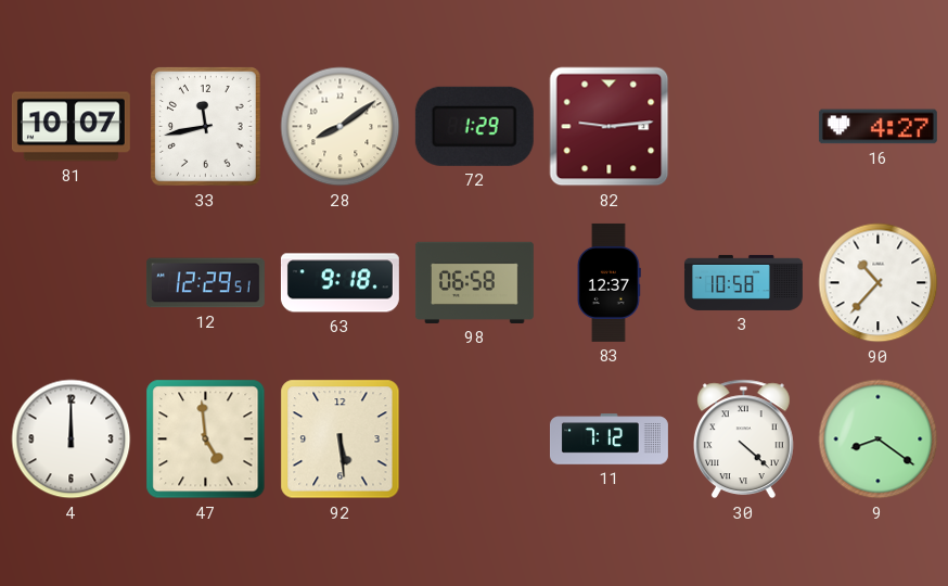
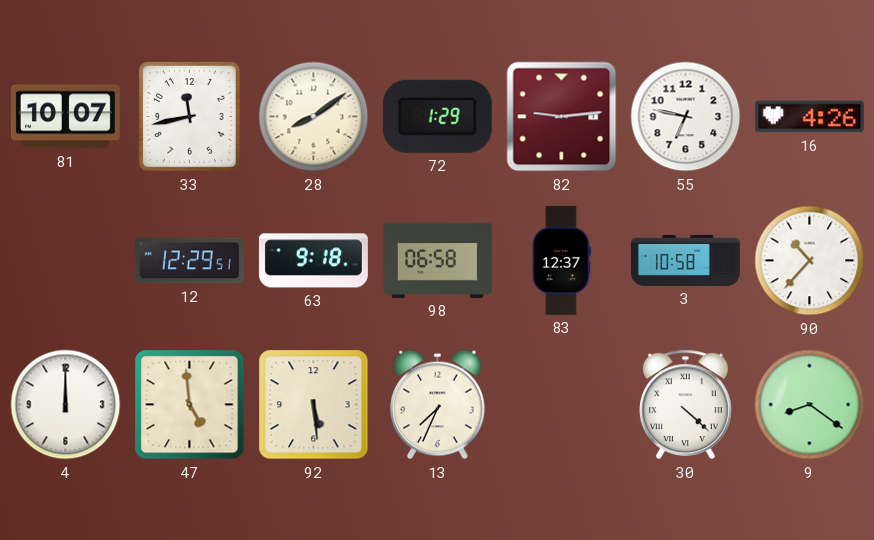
55: none -> 6:47 (686, 117)
16: 4:27 -> 4:26 (809, 117)
13: none -> 7:34 (438, 405)
11: 7:12 -> none (608, 439)
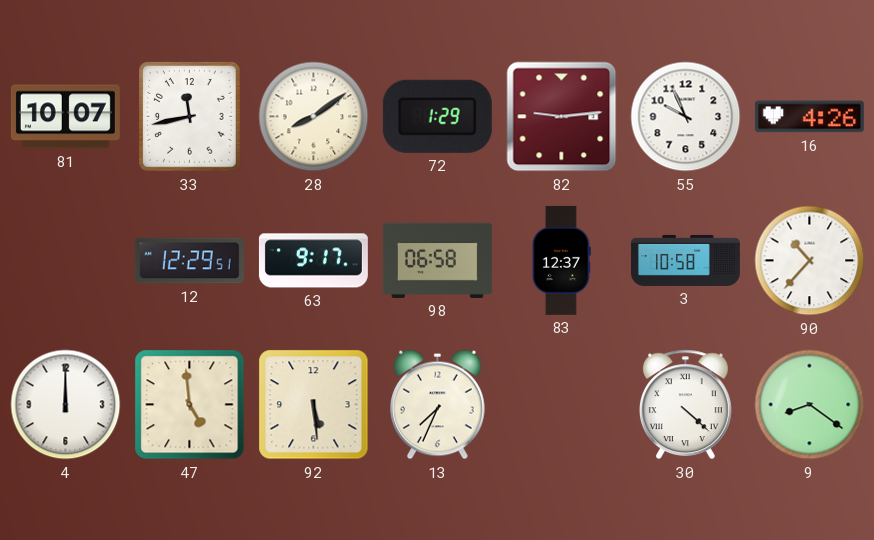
55: 6:47 -> 9:56 (686, 117)
63: 9:18 -> 9:17 (313, 261)
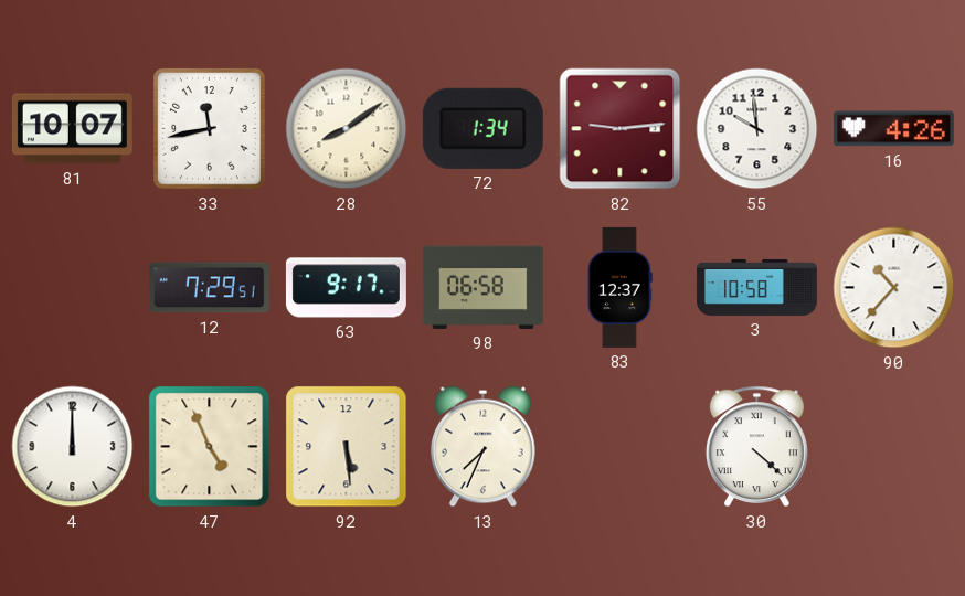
72: 1:29 -> 1:34 (482, 128)
55: 9:56 -> 9:59 (757, 129)
12: 12:29 -> 7:29 (209, 288)
47: 4:59 -> 4:56 (210, 447)
9: 8:21 -> none (810, 405)
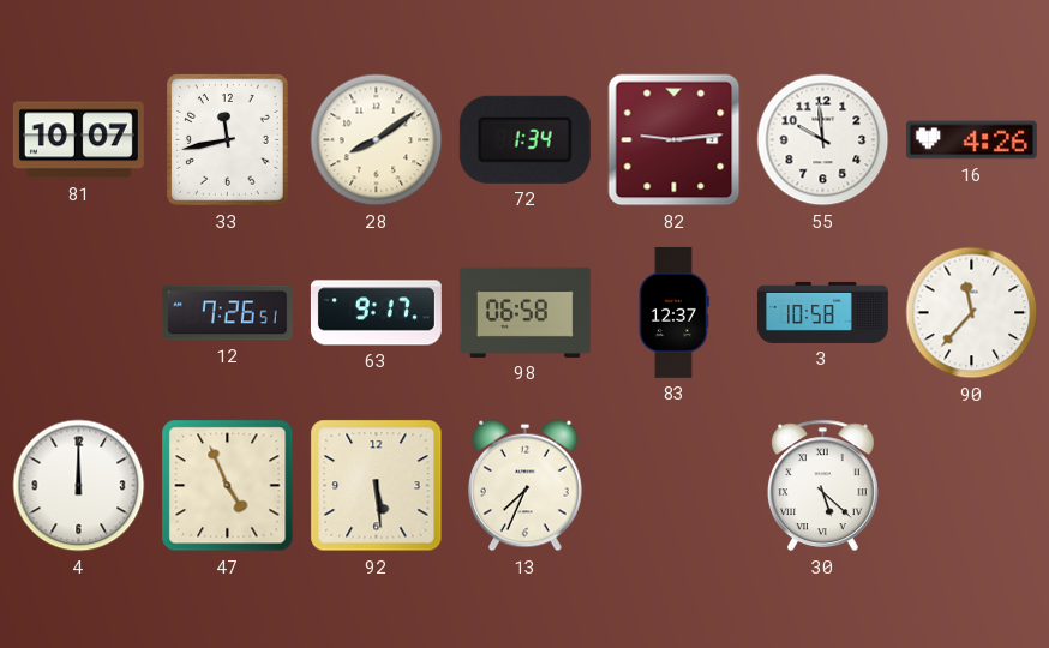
12: 7:29 -> 7:26 (227, 313)
90: 10:37 -> 11:37 (972, 313)
30: 4:22 -> 5:22 (822, 486)
